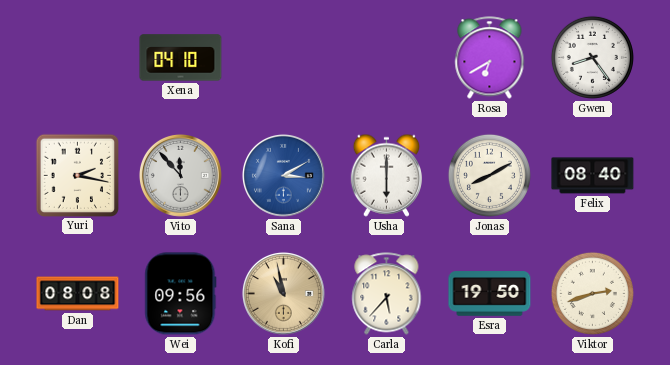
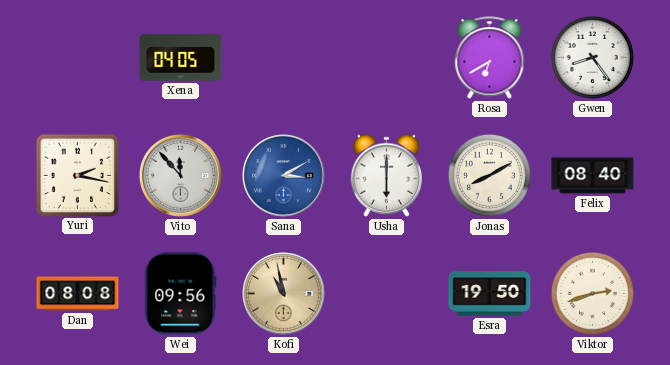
Xena: 04:10 -> 04:05 (181, 58)
Carla: 5:37 -> none (387, 294)
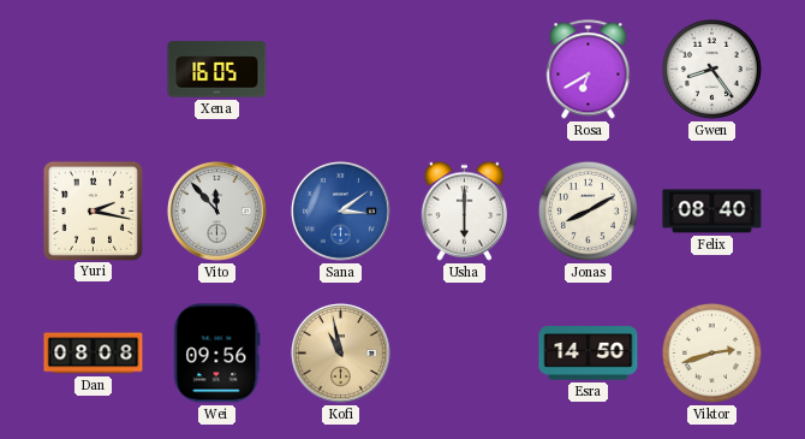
Xena: 04:05 -> 16:05 (217, 70)
Sana: 3:10 -> 3:09 (340, 210)
Esra: 19:50 -> 14:50 (589, 354)
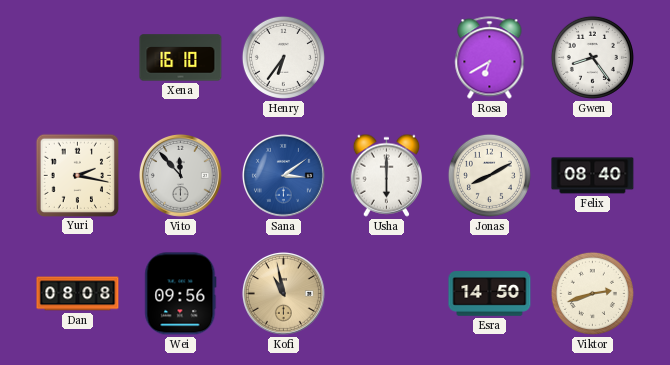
Xena: 16:05 -> 16:10 (181, 58)
Henry: none -> 6:36 (283, 57)
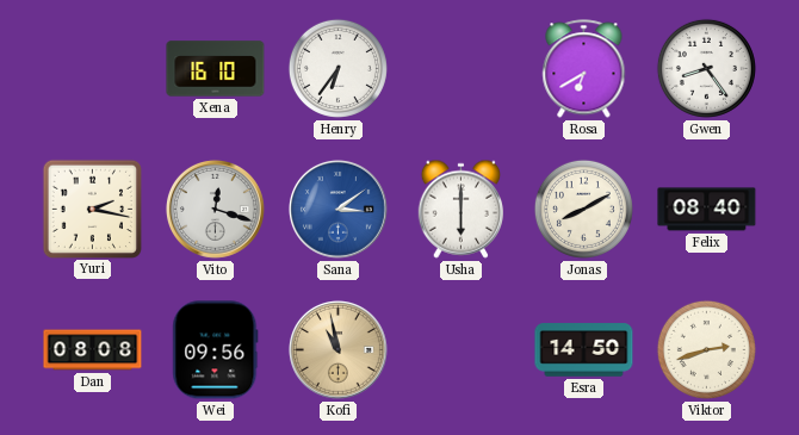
Vito: 11:53 -> 12:18 (215, 209)
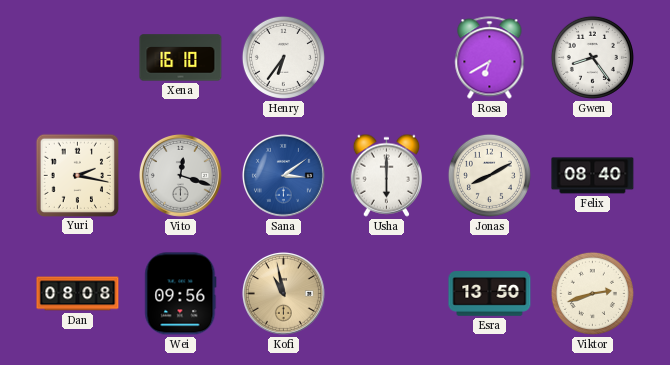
Esra: 14:50 -> 13:50 (490, 294)
